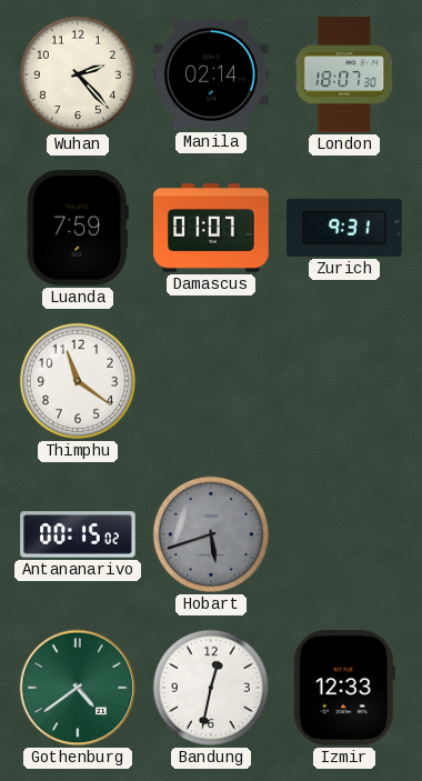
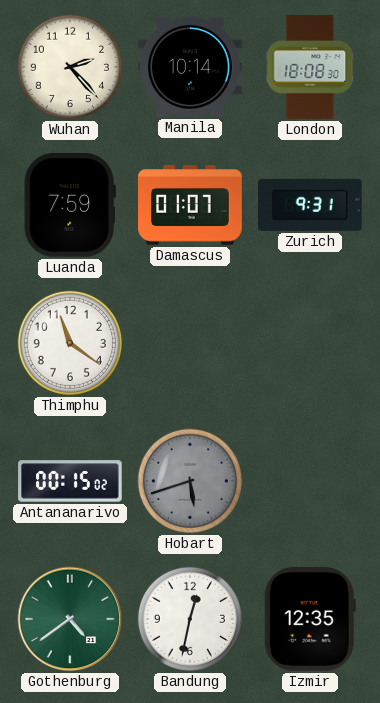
Manila: 02:14 -> 10:14 (190, 67)
London: 18:07 -> 18:08 (310, 67)
Izmir: 12:33 -> 12:35 (310, 619)
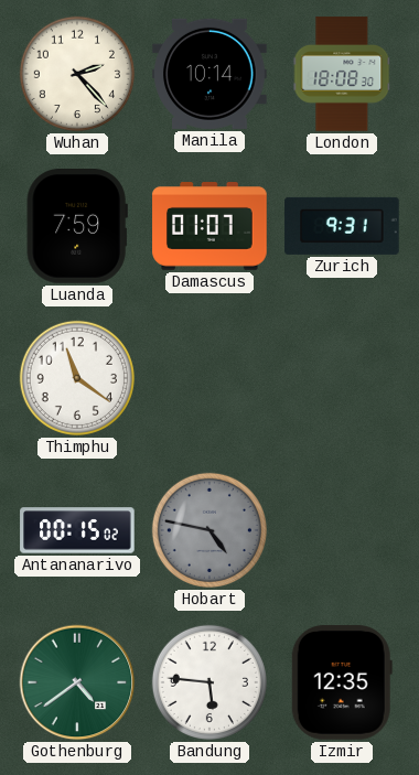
Hobart: 5:42 -> 4:47 (209, 530)
Bandung: 12:32 -> 5:46 (209, 682)
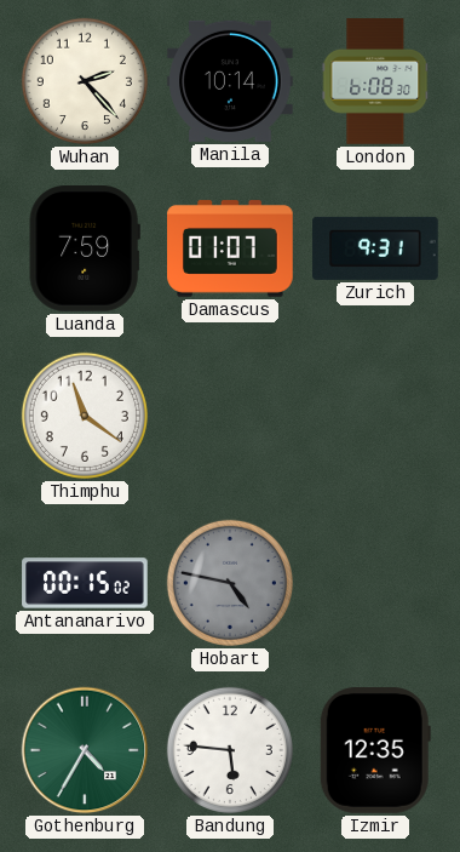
London: 18:08 -> 6:08 (375, 81)
Gothenburg: 4:39 -> 4:35 (85, 750)
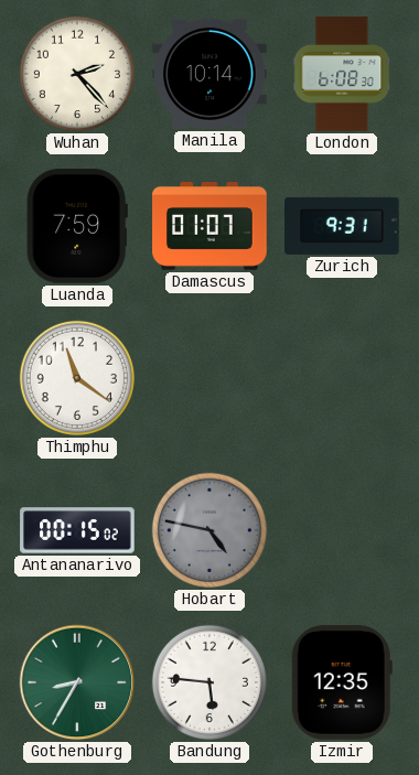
Gothenburg: 4:35 -> 8:35 (77, 682)
